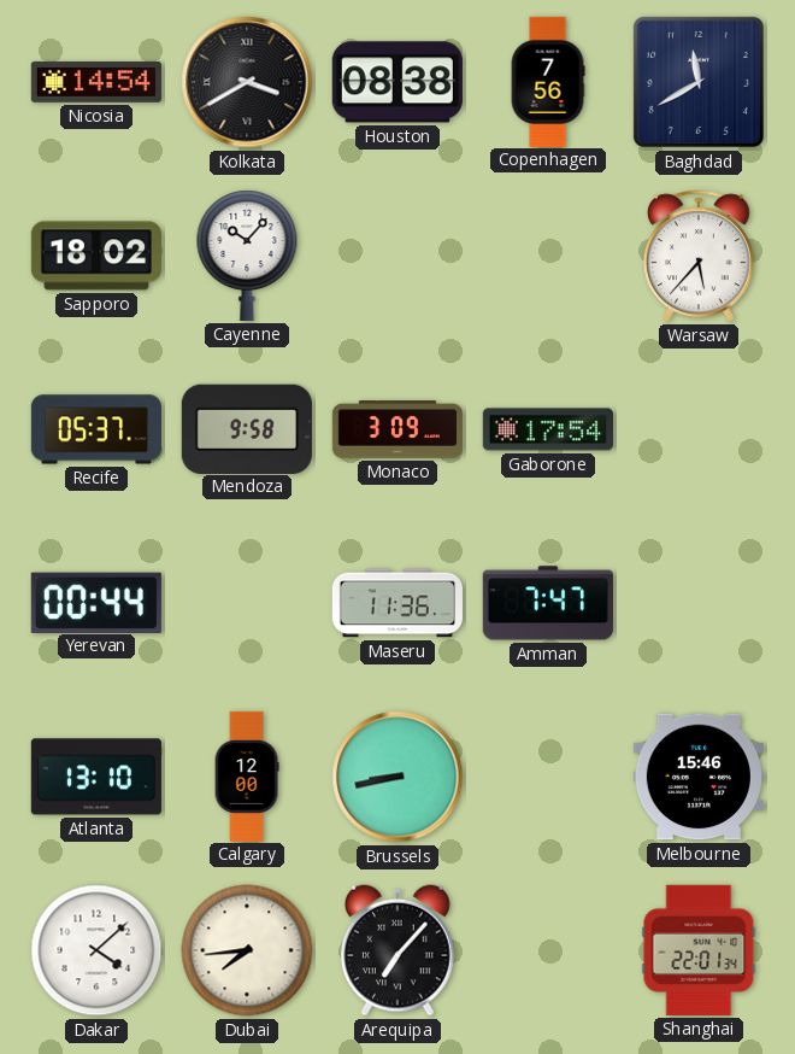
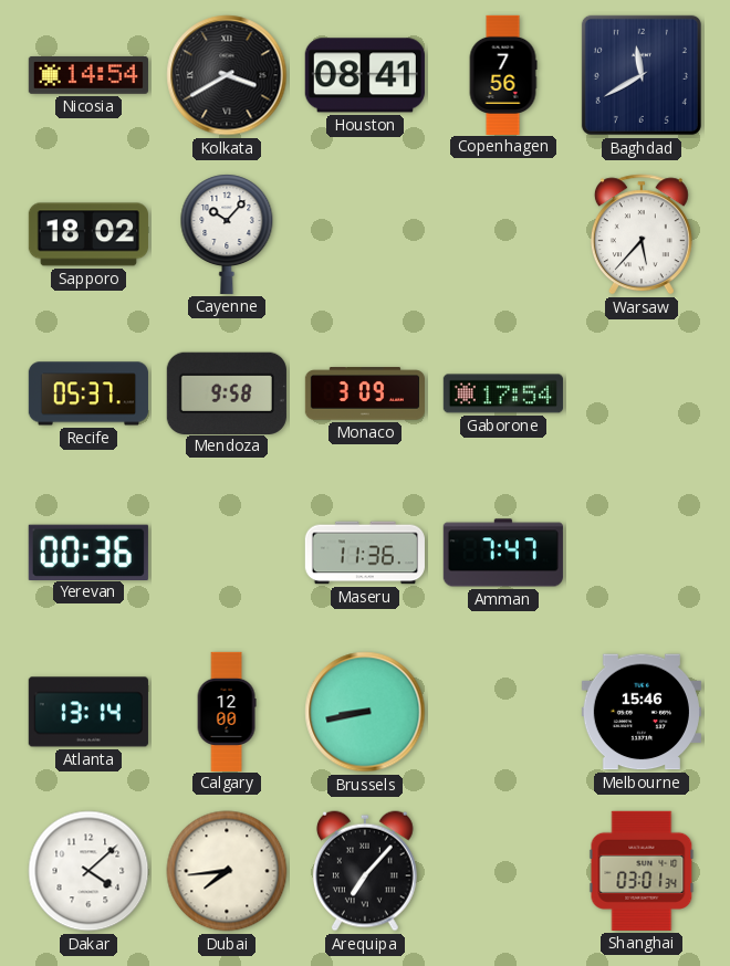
Houston: 08:38 -> 08:41 (365, 75)
Yerevan: 00:44 -> 00:36 (88, 552)
Atlanta: 13:10 -> 13:14 (88, 712)
Shanghai: 22:01 -> 03:01 (642, 871)
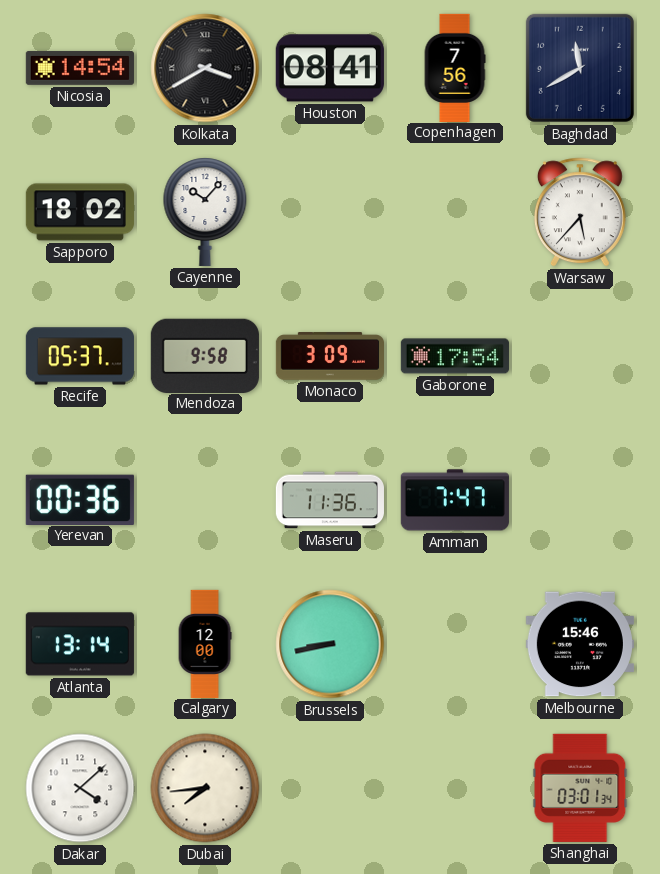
Arequipa: 7:07 -> none (365, 871)
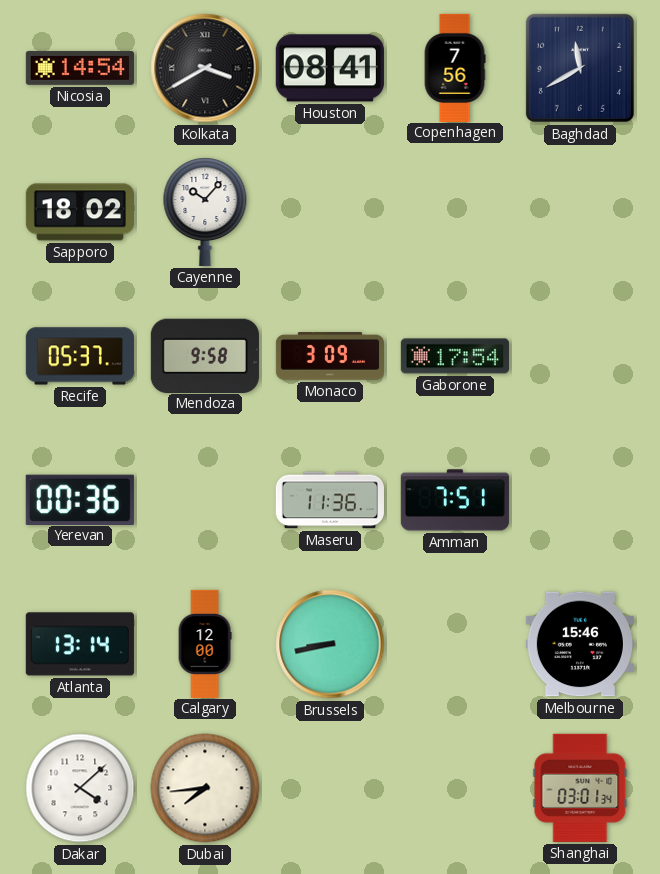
Warsaw: 5:37 -> none (580, 212)
Amman: 7:47 -> 7:51 (455, 500)
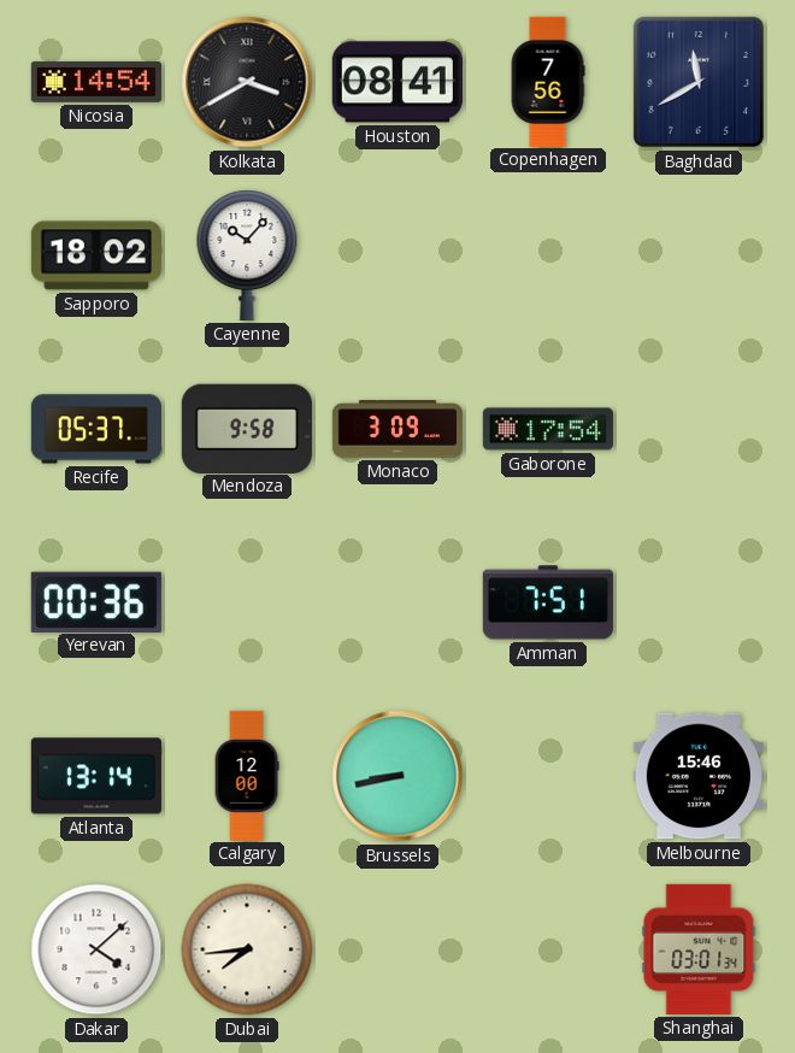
Maseru: 11:36 -> none (329, 500)
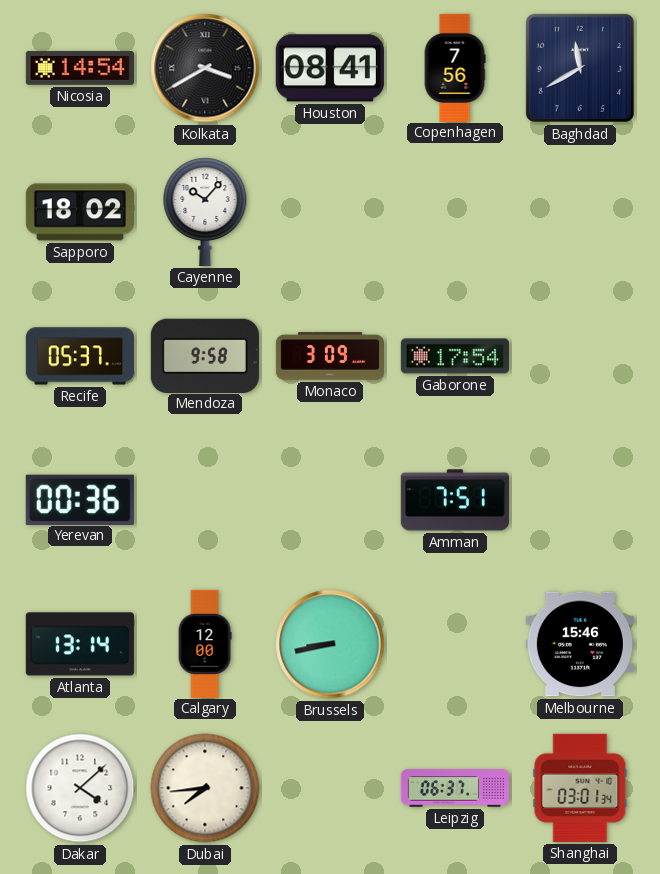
Leipzig: none -> 06:37 (454, 788)
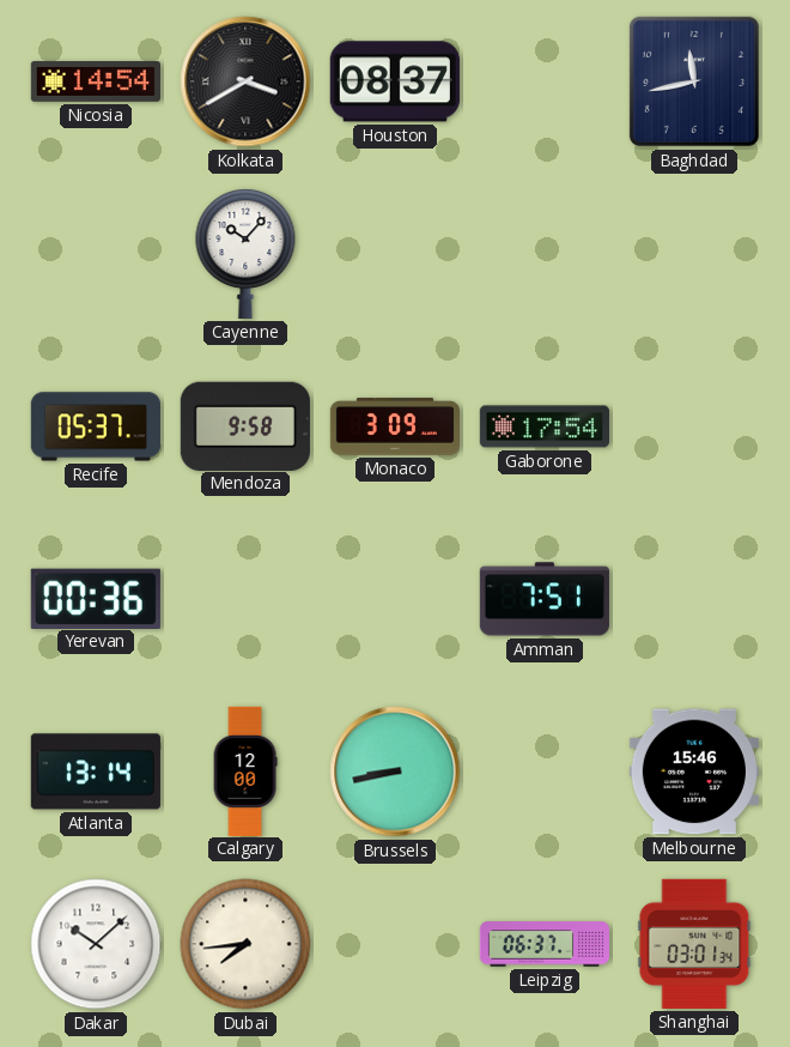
Houston: 08:41 -> 08:37 (395, 81)
Copenhagen: 7:56 -> none (455, 67)
Baghdad: 11:40 -> 11:43 (694, 81)
Sapporo: 18:02 -> none (80, 212)
Dakar: 4:08 -> 10:08 (96, 944)
